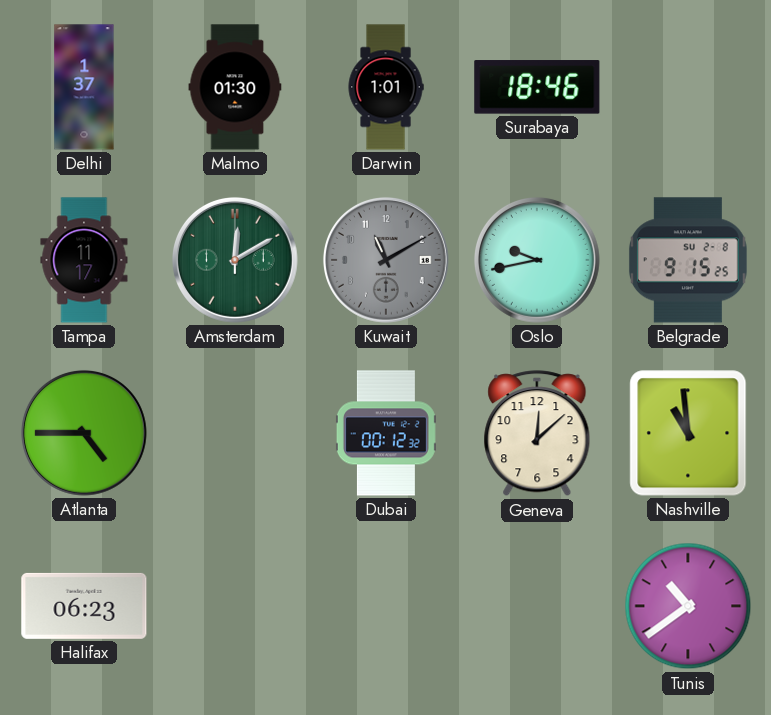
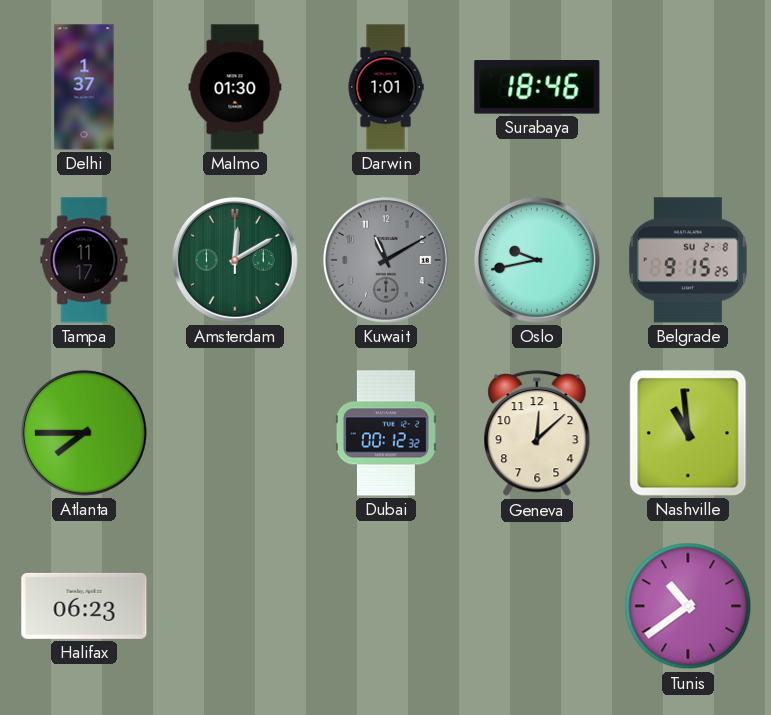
Atlanta: 4:45 -> 7:45 (84, 433)
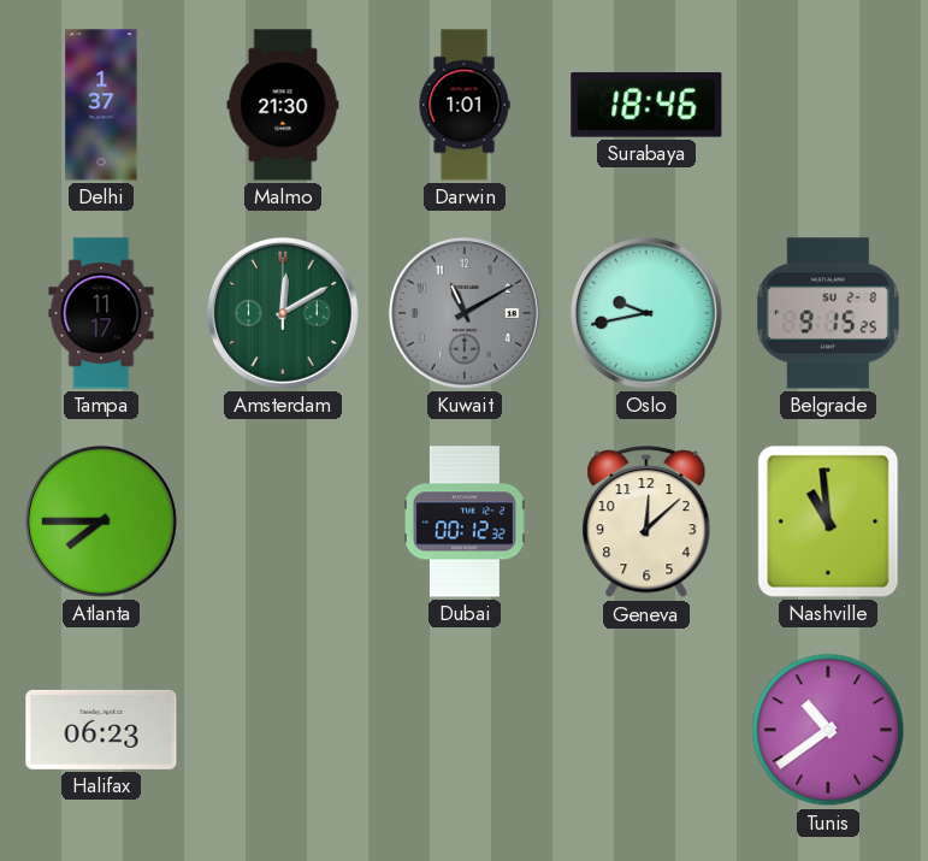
Malmo: 01:30 -> 21:30 (283, 105)
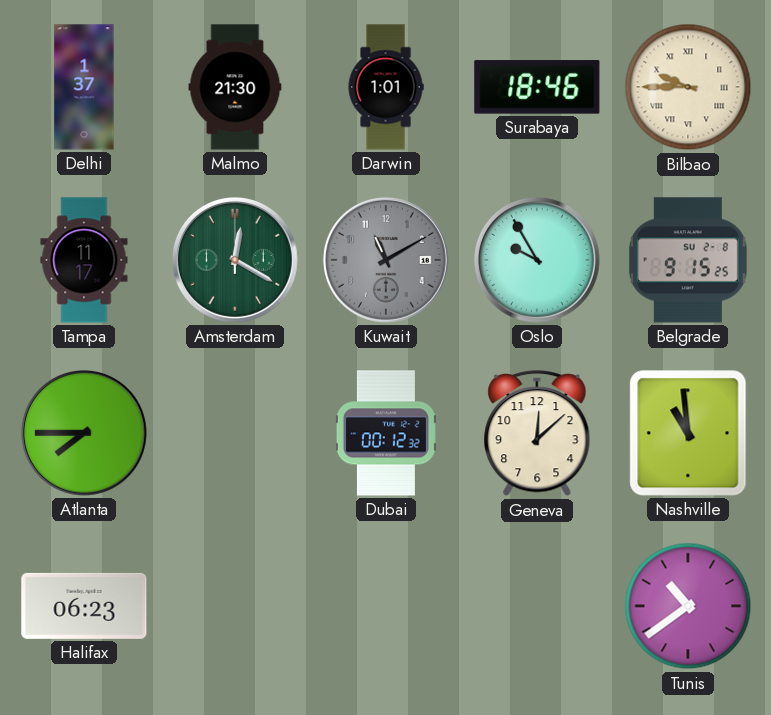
Bilbao: none -> 9:45 (688, 87)
Amsterdam: 12:10 -> 12:20 (235, 260)
Oslo: 9:43 -> 9:55 (537, 260)
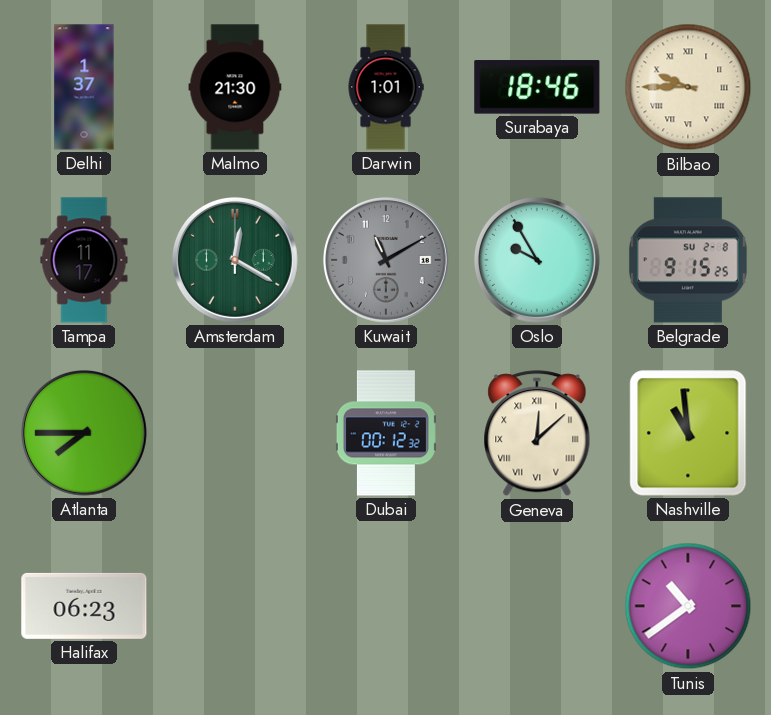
Geneva numerals: Arabic -> Roman (537, 434)
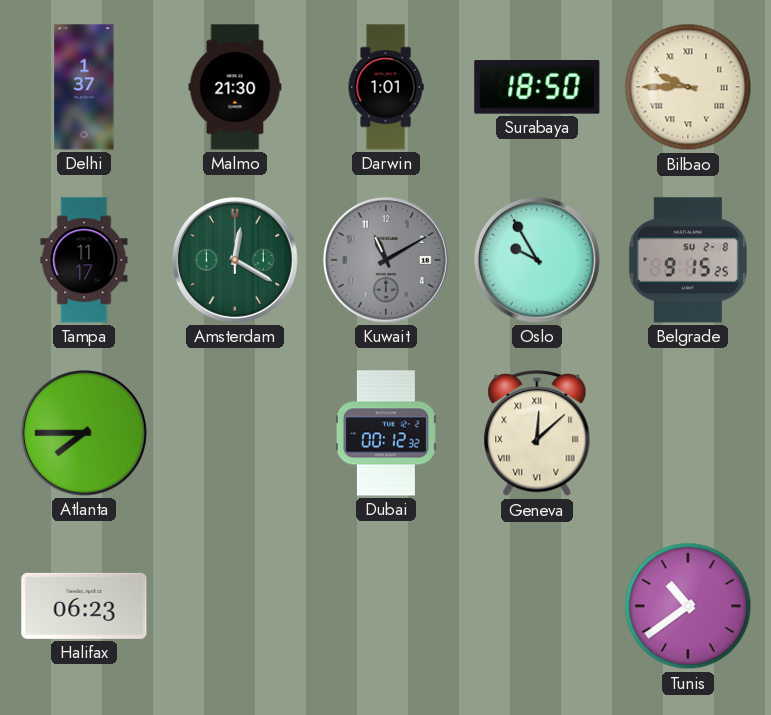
Surabaya: 18:46 -> 18:50 (537, 87)
Nashville: 10:59 -> none (688, 433)
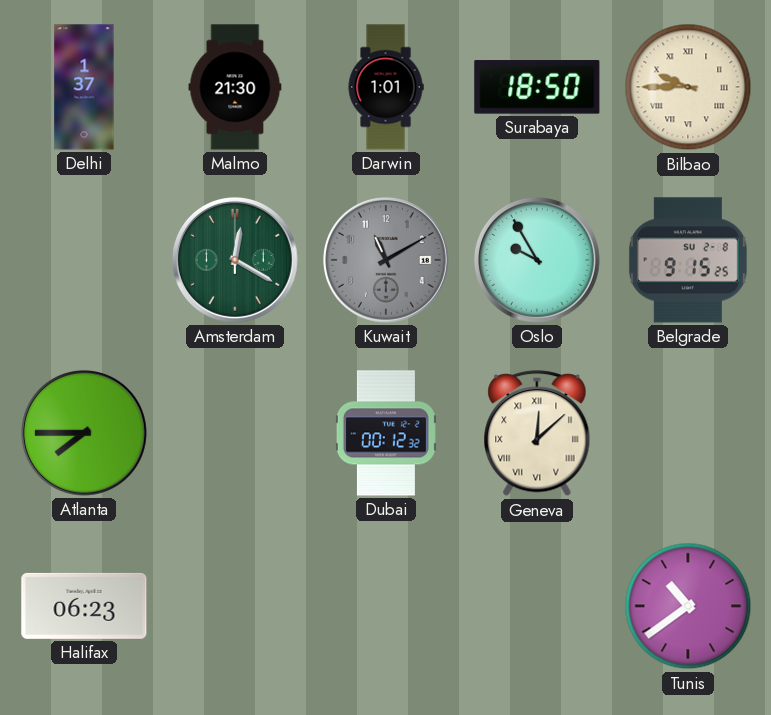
Tampa: 11:17 -> none (84, 260)
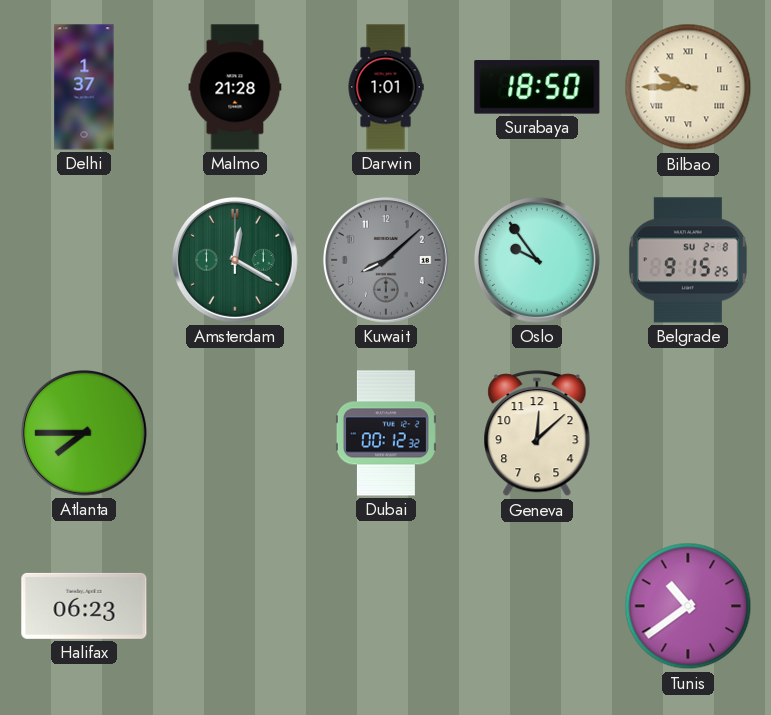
Malmo: 21:30 -> 21:28 (235, 87)
Kuwait: 11:10 -> 8:08 (386, 260)
Oslo: 9:55 -> 9:54 (537, 260)
Geneva numerals: Roman -> Arabic (537, 434)
